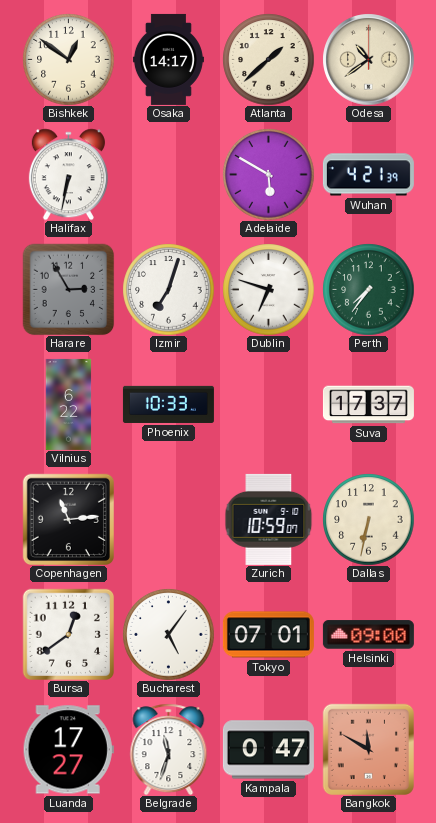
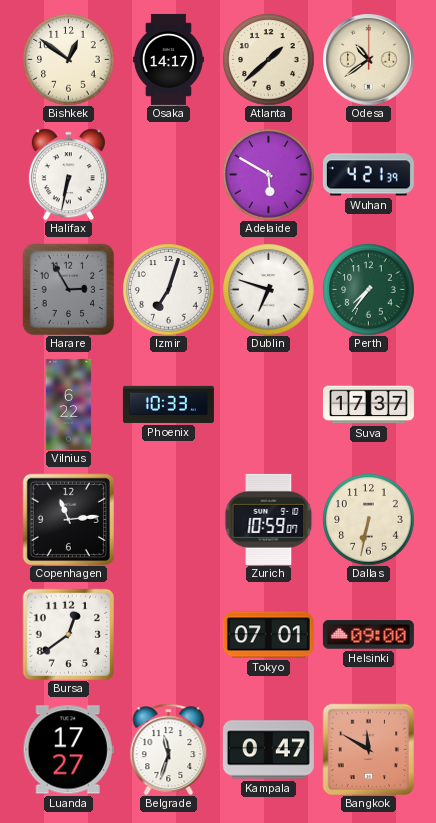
Bucharest: 5:06 -> none (168, 634)
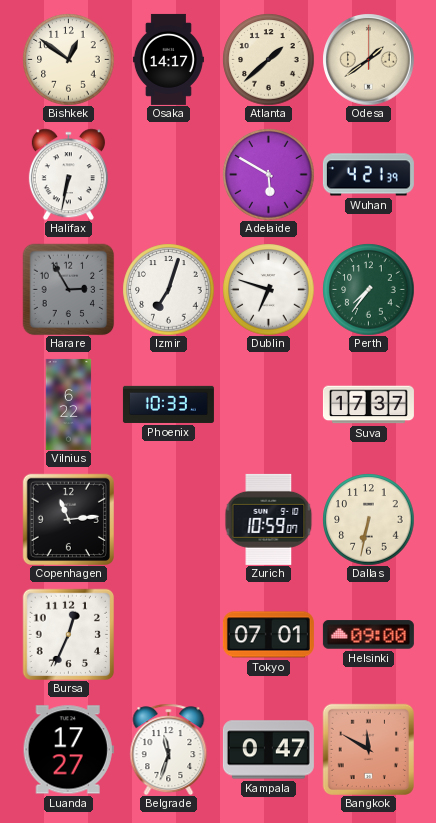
Odesa: 10:39 -> 1:39 (368, 59)
Bursa: 12:39 -> 12:34 (68, 634)
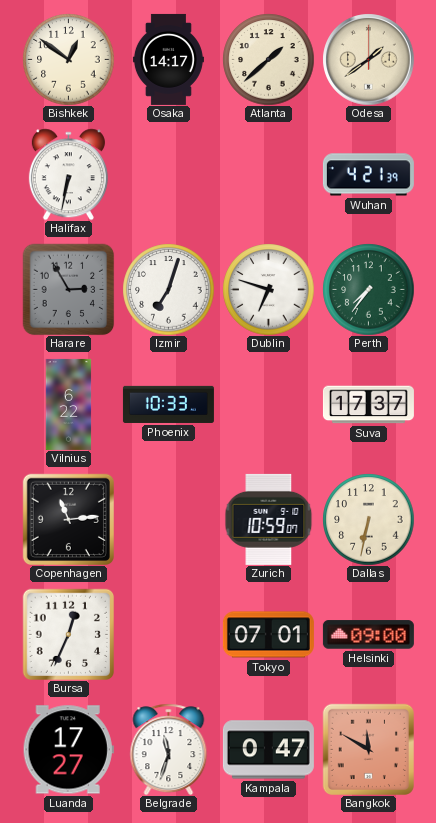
Adelaide: 5:50 -> none (268, 174)
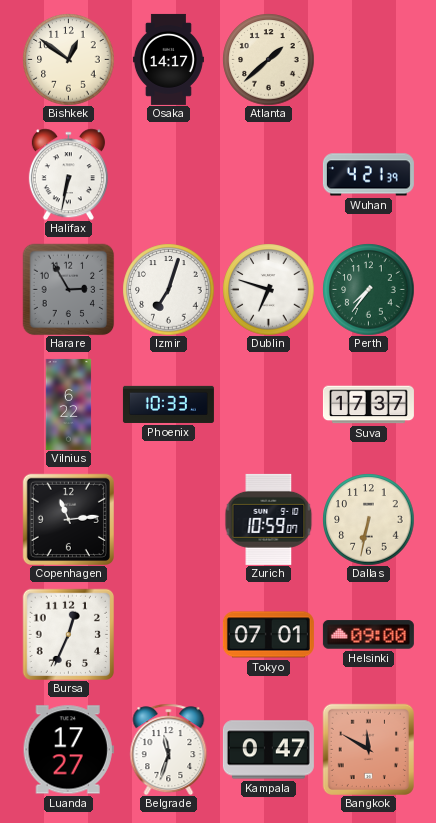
Odesa: 1:39 -> none (368, 59)
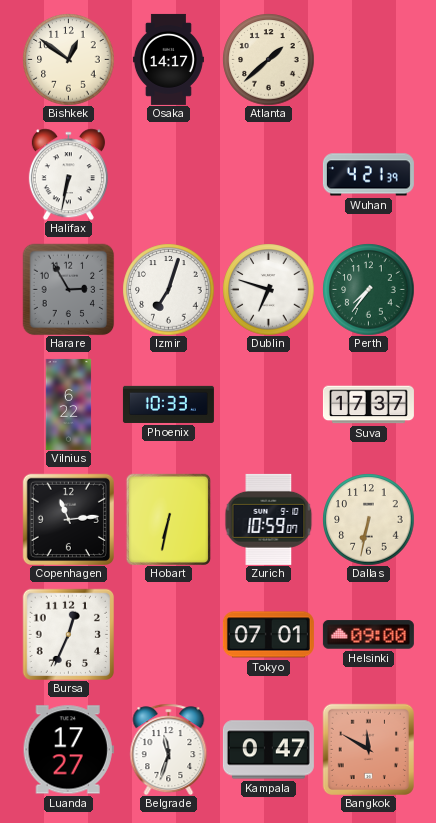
Hobart: none -> 6:32 (168, 519)
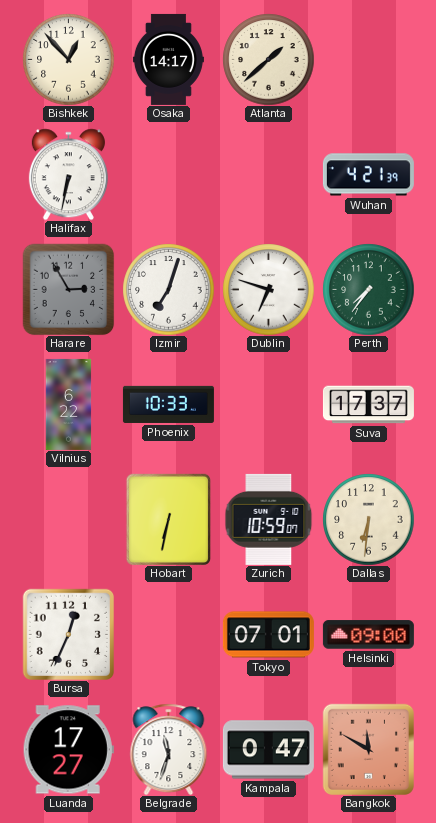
Bishkek: 12:51 -> 12:53 (68, 59)
Copenhagen: 11:14 -> none (68, 519)
Dallas: 6:32 -> 6:31 (368, 519)
